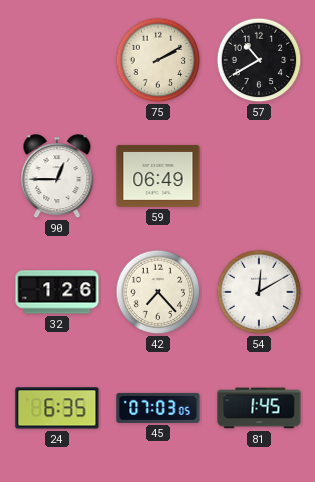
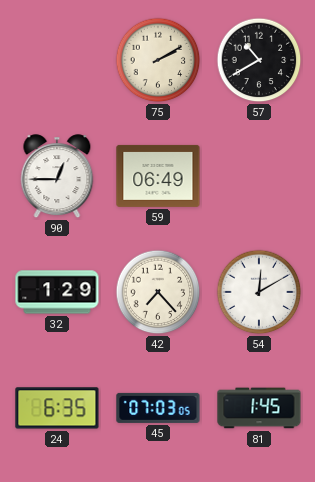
32: 1:26 -> 1:29 (57, 292)
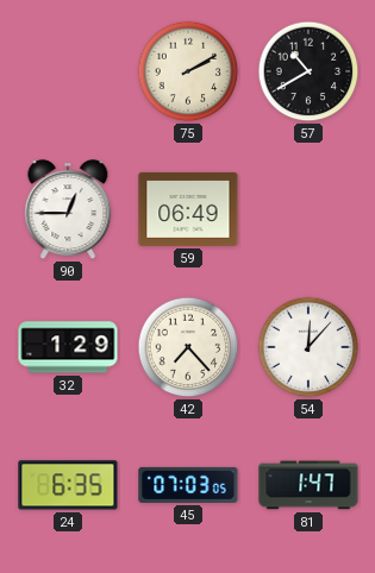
54: 12:10 -> 12:07 (308, 347)
81: 1:45 -> 1:47 (308, 485)
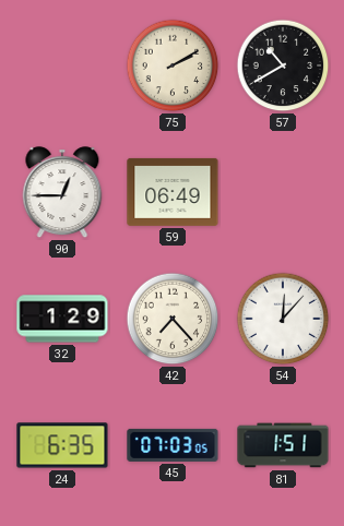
81: 1:47 -> 1:51 (283, 445)
